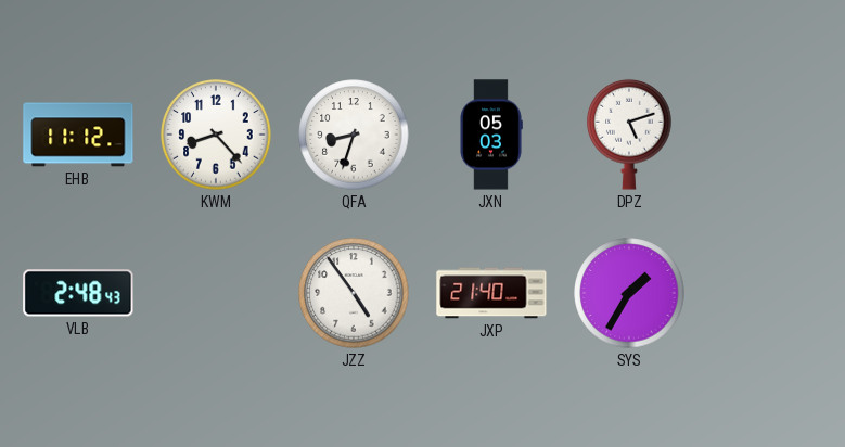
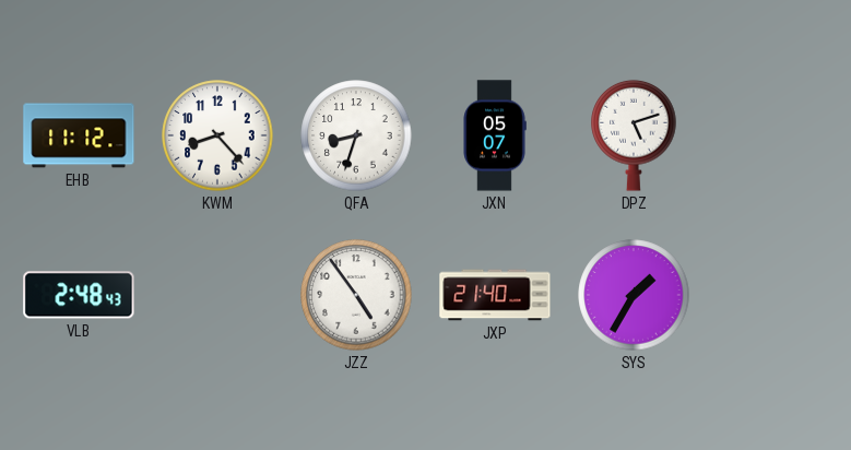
JXN: 05:03 -> 05:07 (495, 135)
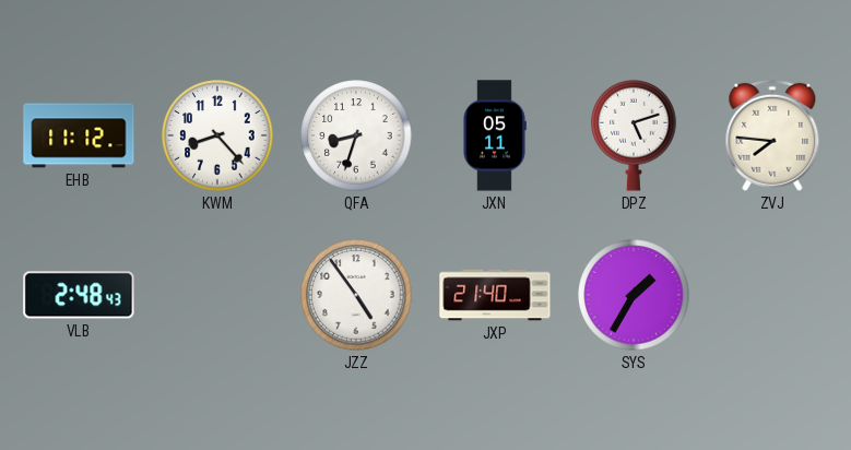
JXN: 05:07 -> 05:11 (495, 135)
ZVJ: none -> 7:46 (772, 135)
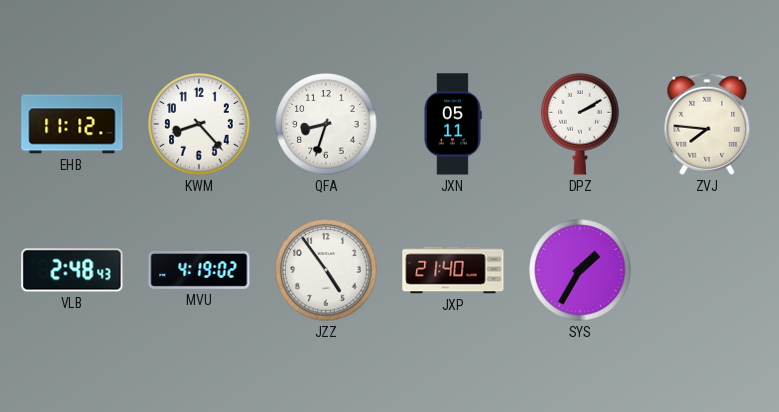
DPZ: 5:12 -> 2:10 (580, 124)
MVU: none -> 4:19 (199, 271)
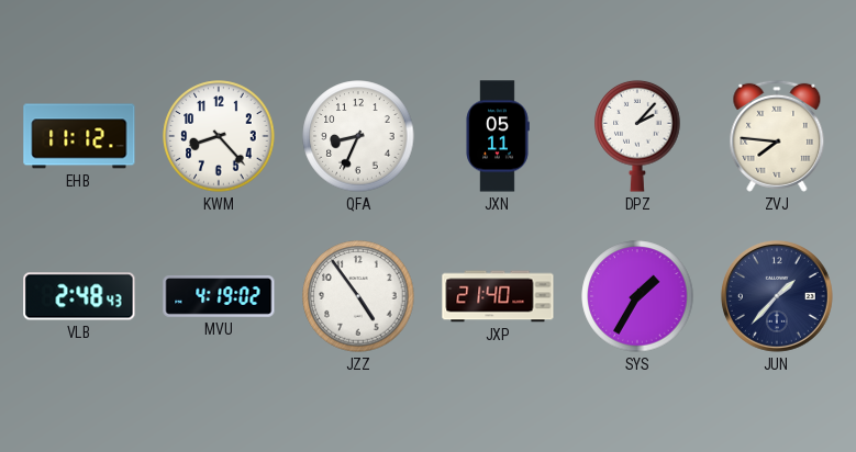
QFA: 8:33 -> 8:34 (358, 136)
DPZ: 2:10 -> 2:07 (637, 136)
JUN: none -> 1:37 (777, 296)
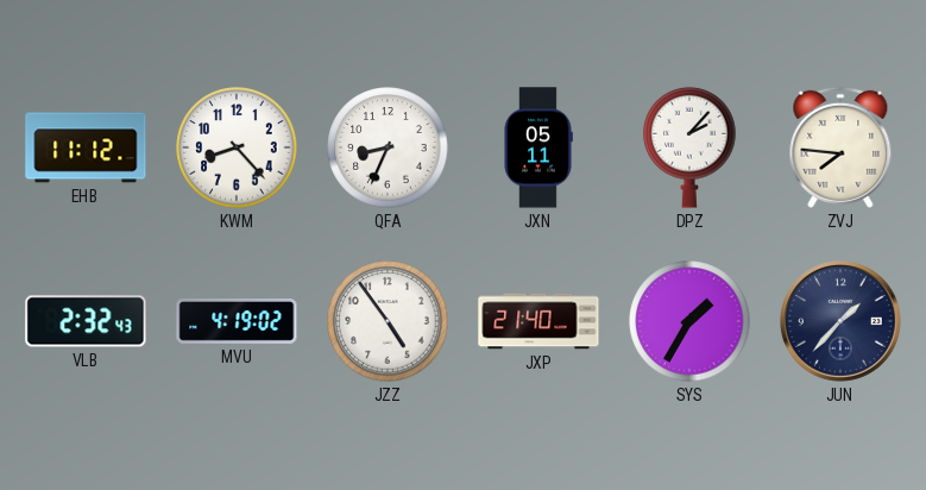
VLB: 2:48 -> 2:32 (86, 321)
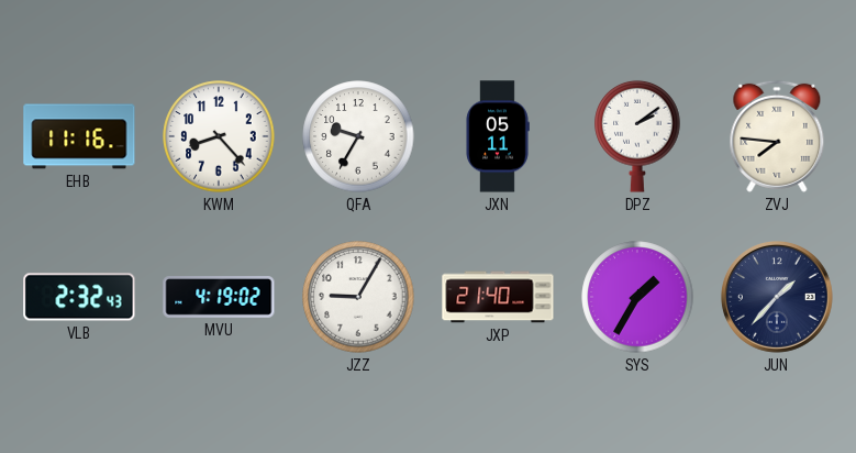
EHB: 11:12 -> 11:16 (79, 136)
QFA: 8:34 -> 9:35 (358, 136)
DPZ: 2:07 -> 2:09 (637, 136)
JZZ: 4:54 -> 9:05 (358, 297)
